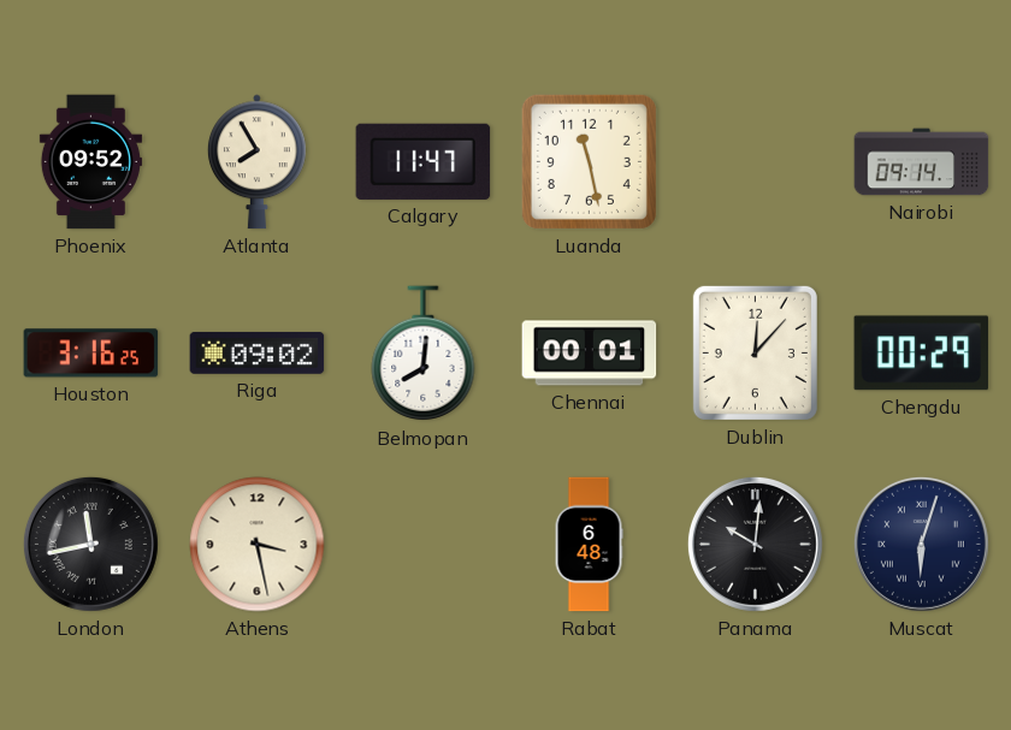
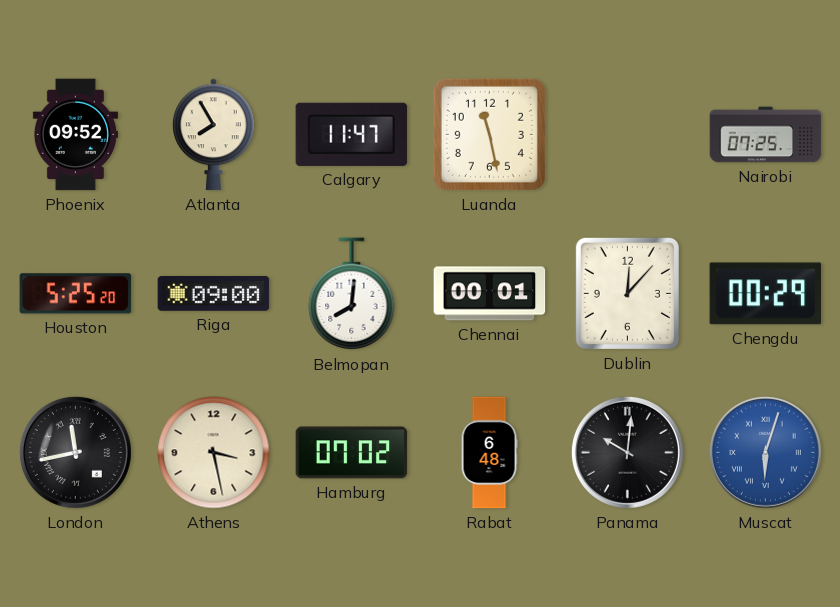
Nairobi: 09:14 -> 07:25 (766, 135)
Houston: 3:16 -> 5:25 (76, 294)
Riga: 09:02 -> 09:00 (214, 293)
Hamburg: none -> 07:02 (352, 453)
Muscat dial: navy -> blue (765, 452)
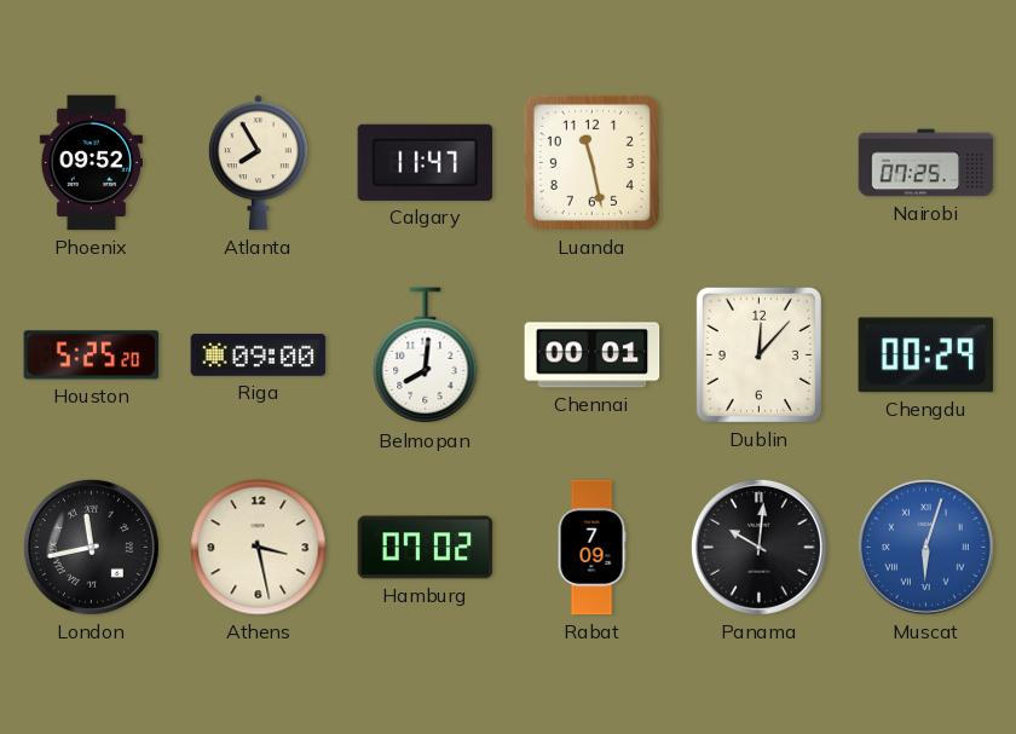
Rabat: 6:48 -> 7:09 (591, 548)
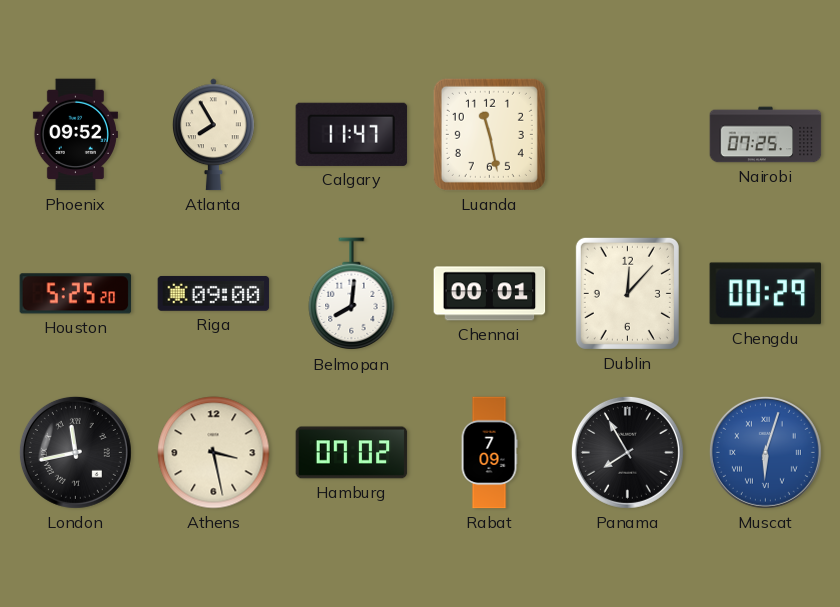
Panama: 10:01 -> 7:55 (627, 452)
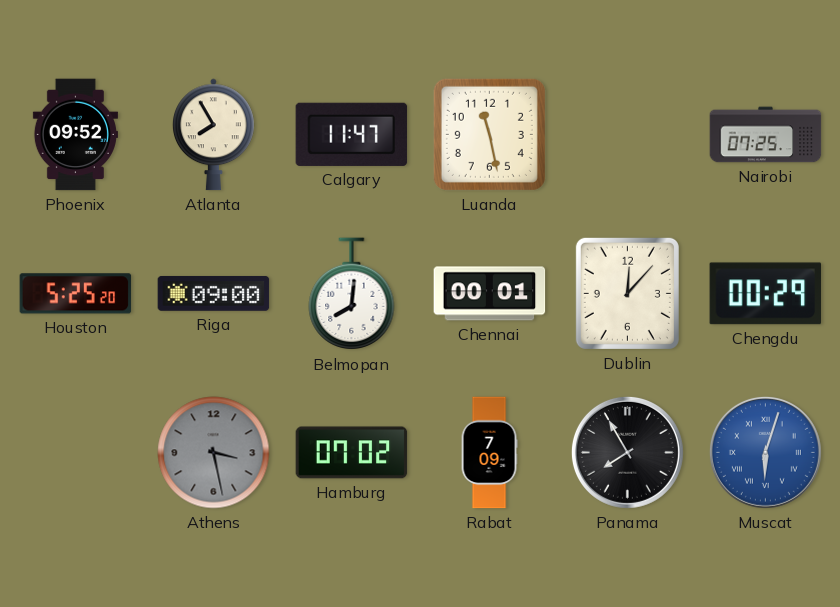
London: 11:43 -> none (75, 452)
Athens dial: cream -> grey (214, 453)
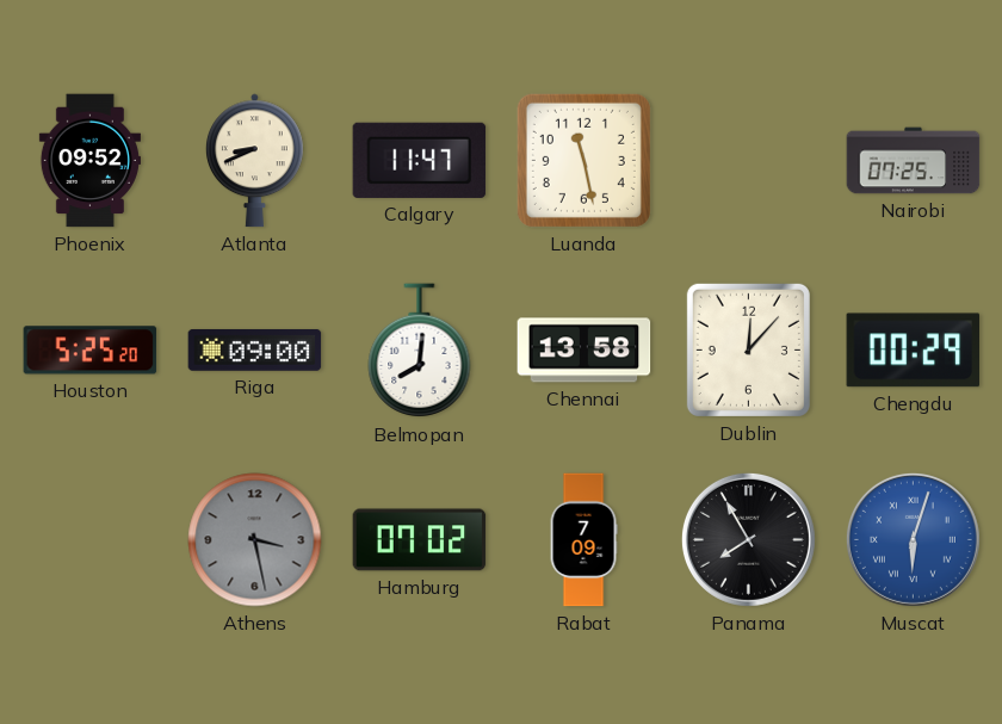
Atlanta: 7:55 -> 8:41 (255, 161)
Chennai: 00:01 -> 13:58 (584, 351)
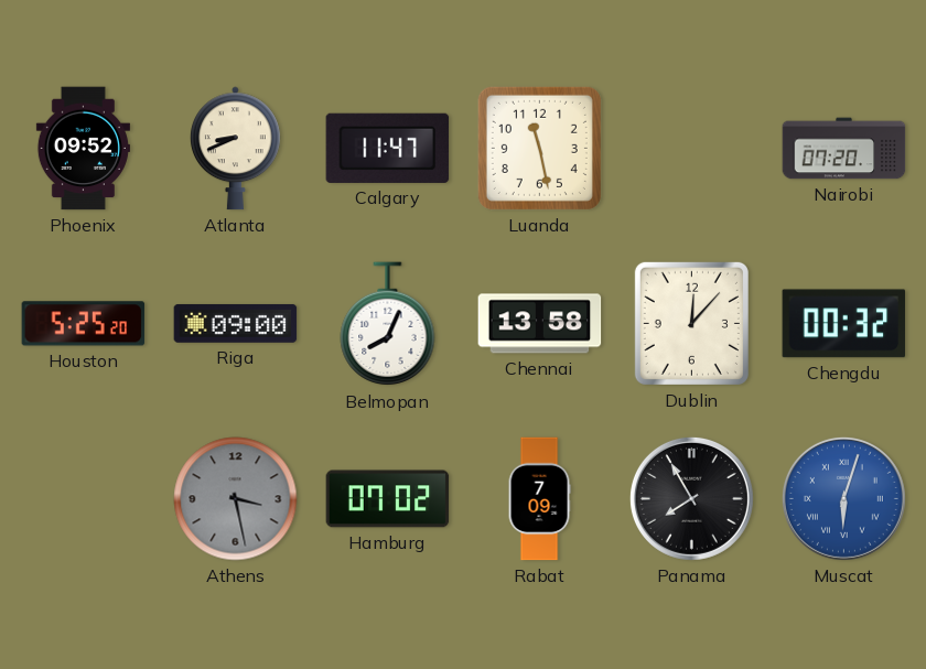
Nairobi: 07:25 -> 07:20 (844, 149)
Belmopan: 8:01 -> 8:04 (388, 324)
Chengdu: 00:29 -> 00:32 (844, 324)
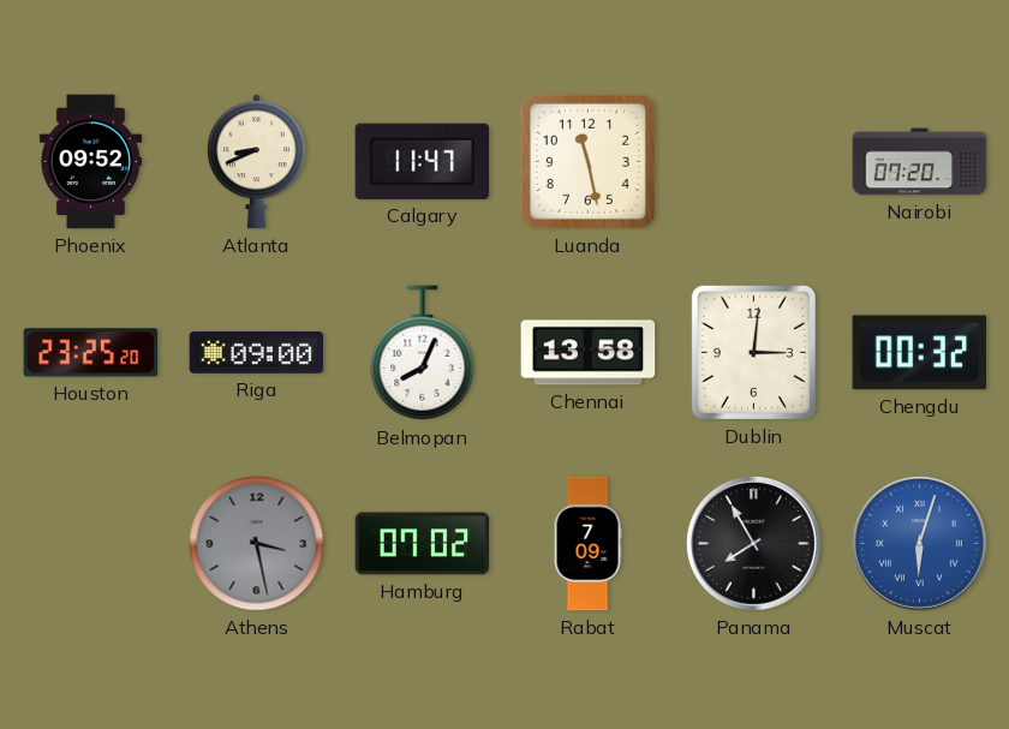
Houston: 5:25 -> 23:25 (91, 353)
Dublin: 12:07 -> 3:01 (753, 352)
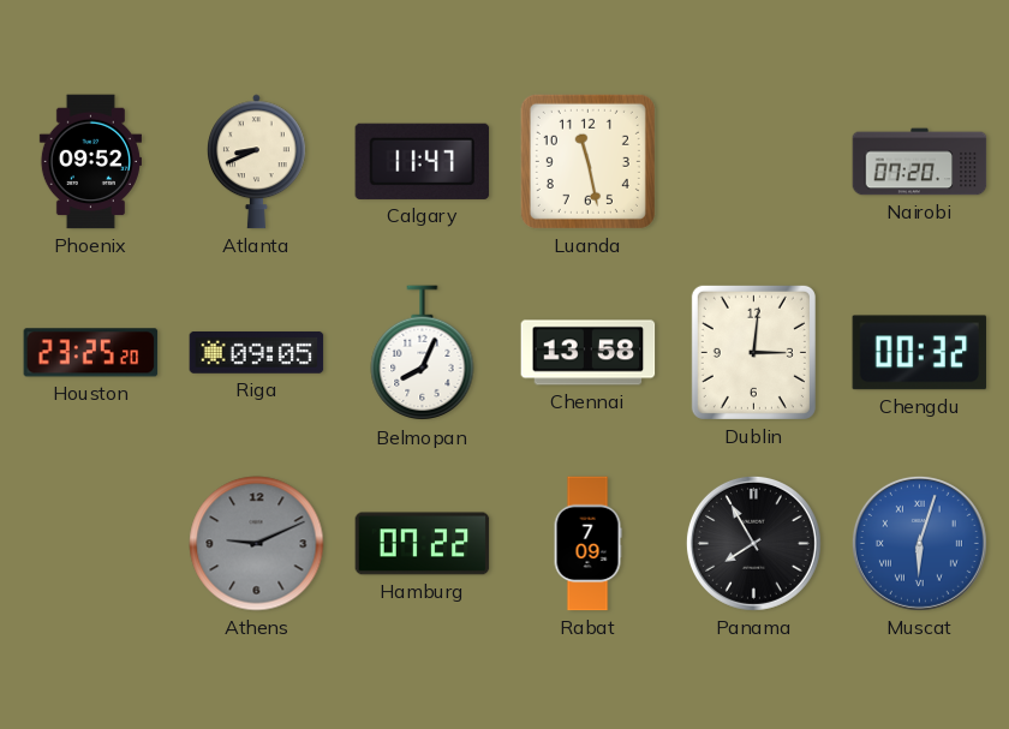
Riga: 09:00 -> 09:05 (257, 352)
Athens: 3:28 -> 9:11 (257, 544)
Hamburg: 07:02 -> 07:22 (423, 544)
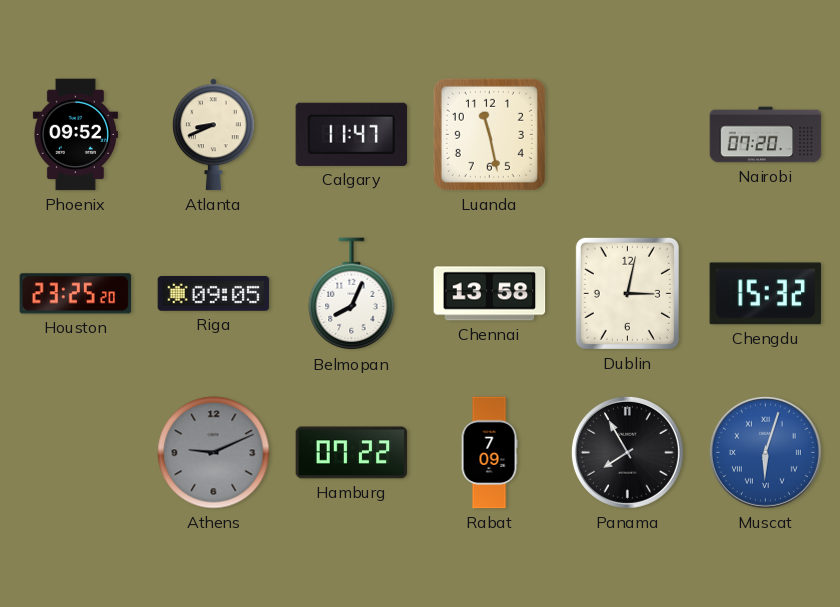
Dublin: 3:01 -> 3:02 (627, 293)
Chengdu: 00:32 -> 15:32 (766, 294)
